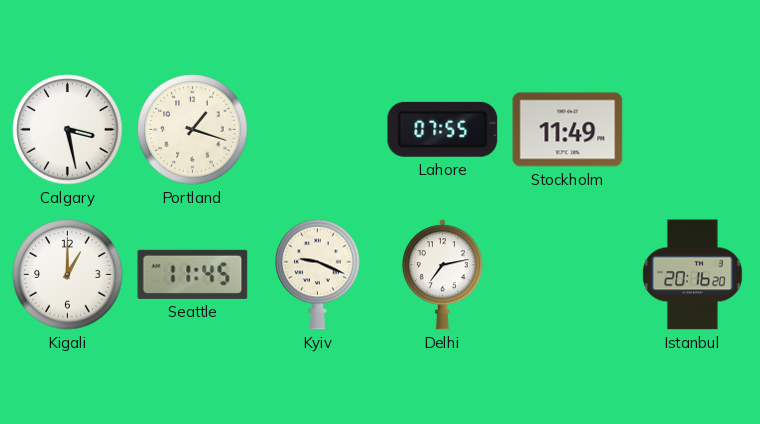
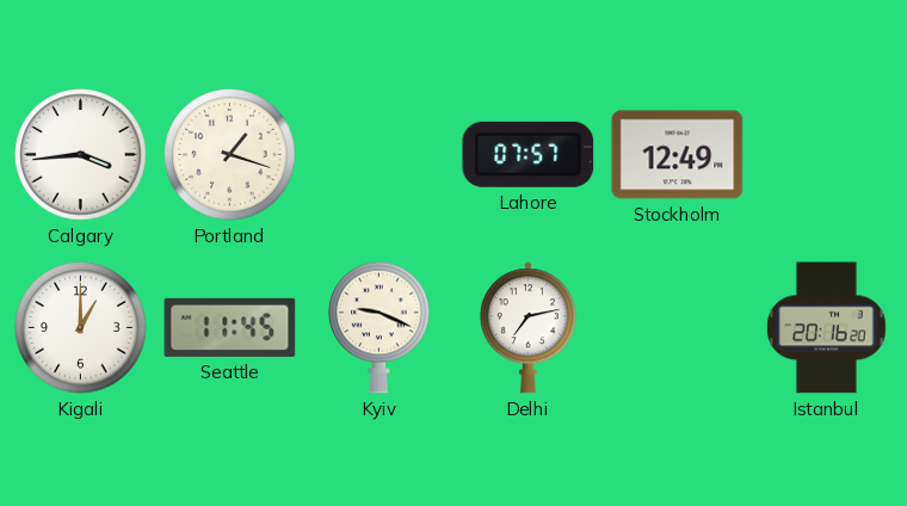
Calgary: 3:28 -> 3:44 (81, 155)
Lahore: 07:55 -> 07:57 (529, 154)
Stockholm: 11:49 -> 12:49 (678, 155)
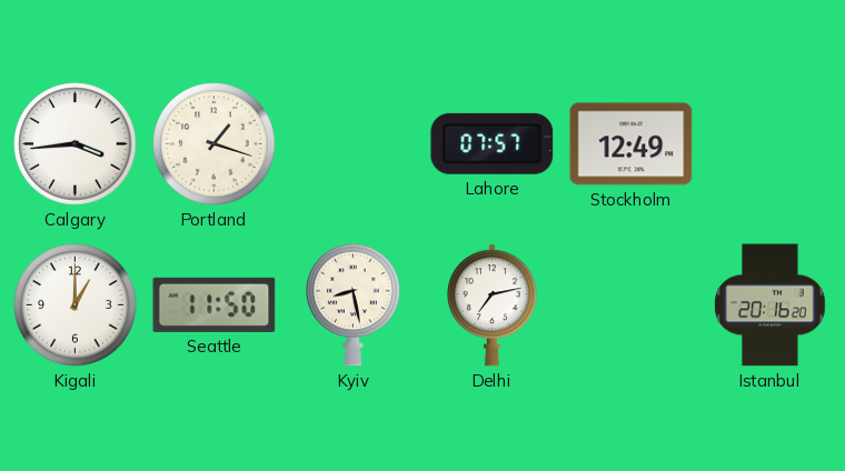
Seattle: 11:45 -> 11:50 (215, 304)
Kyiv: 9:19 -> 8:28 (354, 304)
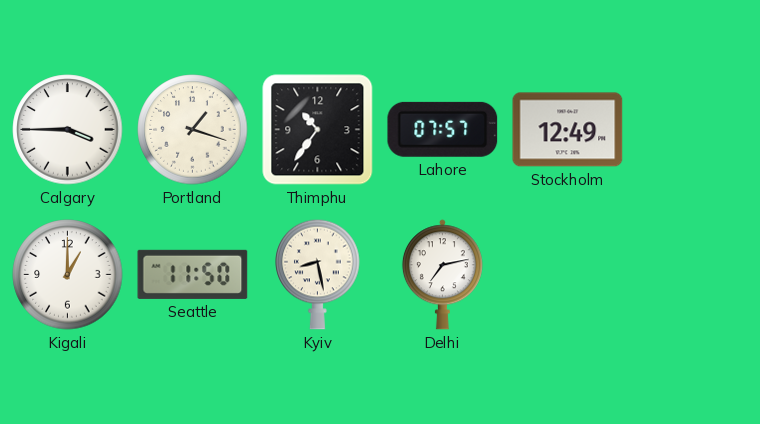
Calgary: 3:44 -> 3:45 (68, 130)
Thimphu: none -> 10:36 (318, 130)
Istanbul: 20:16 -> none (771, 305)
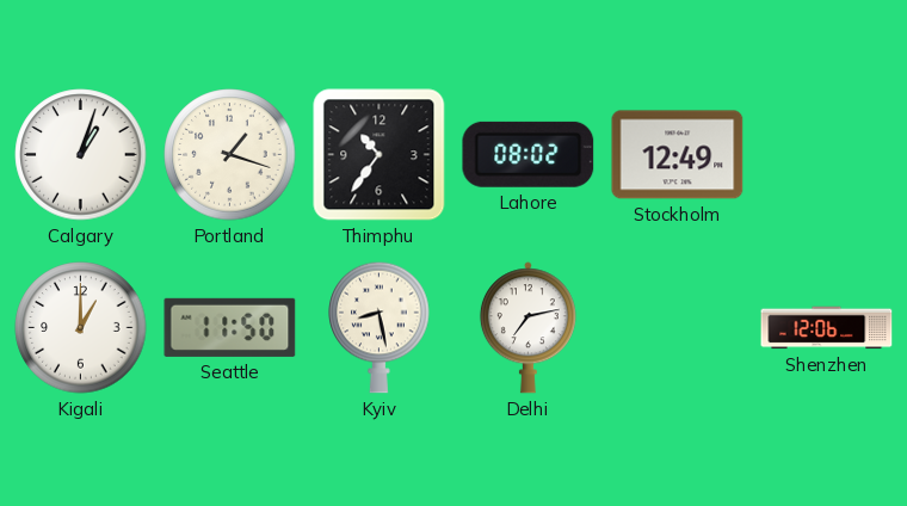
Calgary: 3:45 -> 1:03 (81, 155)
Lahore: 07:57 -> 08:02 (529, 154)
Shenzhen: none -> 12:06 (827, 328)
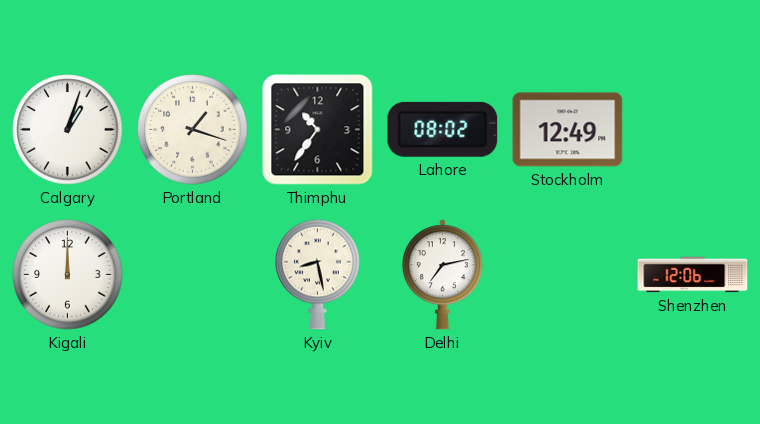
Kigali: 1:00 -> 12:00 (68, 275)
Seattle: 11:50 -> none (230, 327)
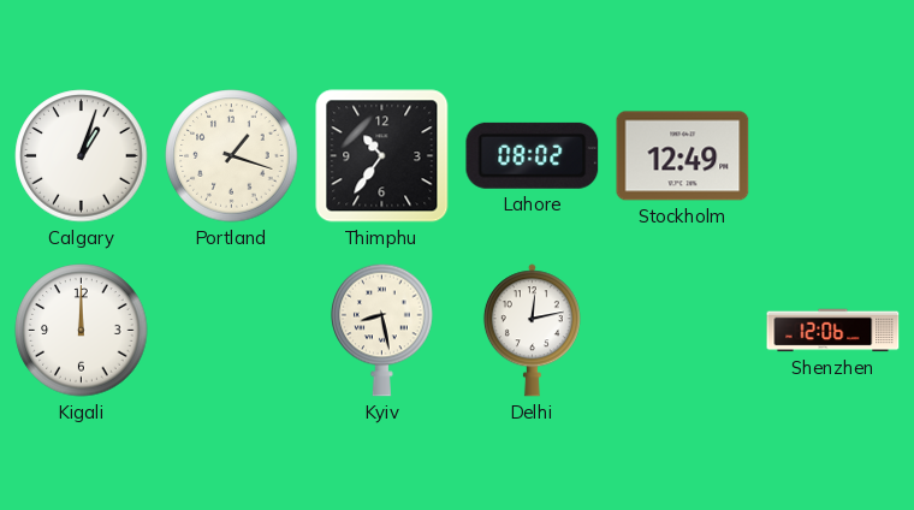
Delhi: 7:13 -> 12:13 (532, 331)
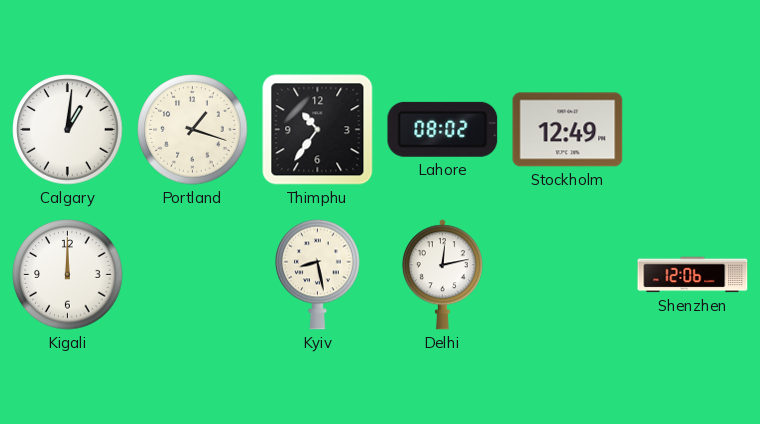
Calgary: 1:03 -> 1:01 (68, 130)
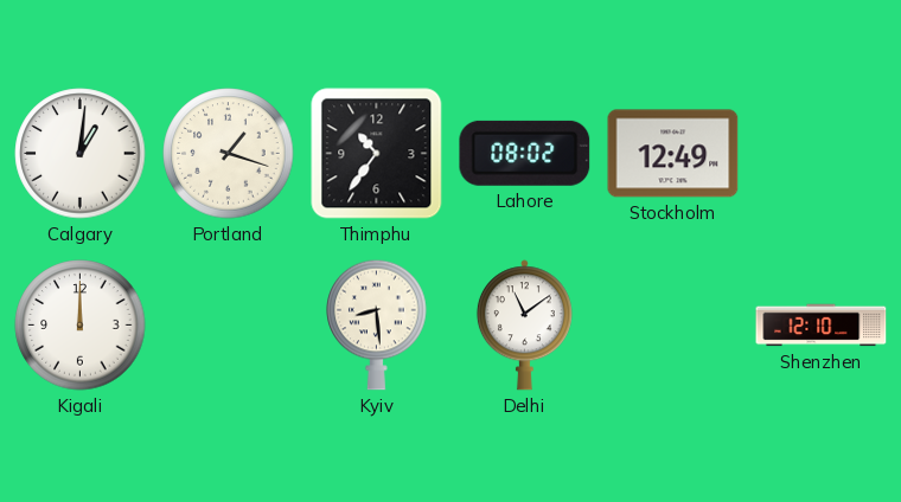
Kyiv: 8:28 -> 8:29 (377, 324)
Delhi: 12:13 -> 11:09 (524, 326)
Shenzhen: 12:06 -> 12:10 (822, 326)
